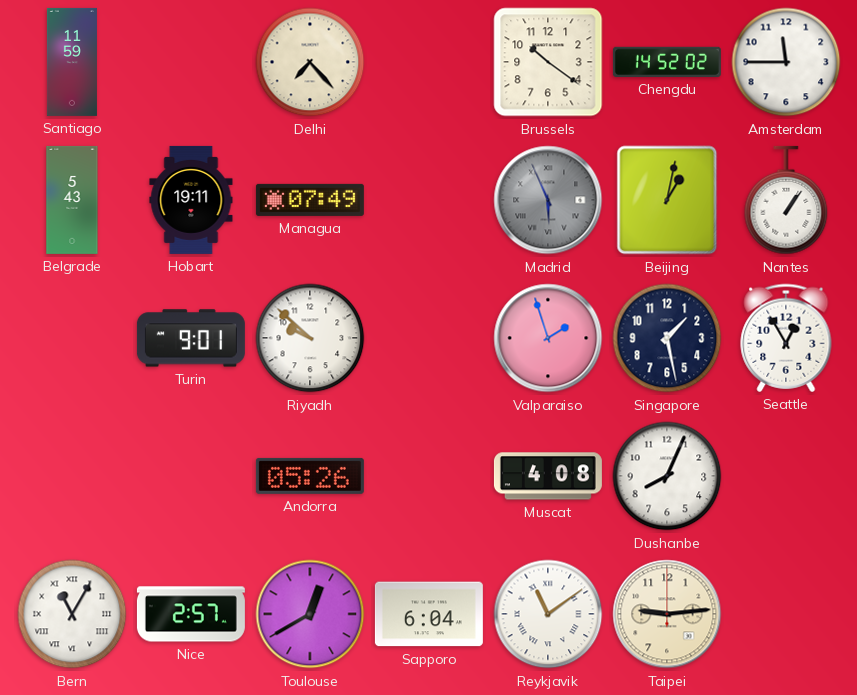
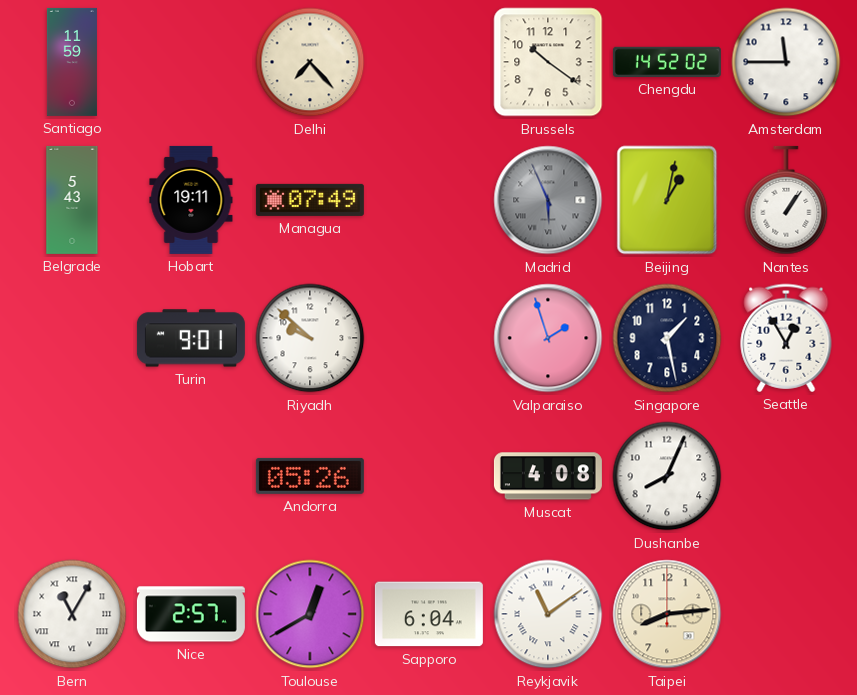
Taipei: 9:14 -> 8:14 (667, 614)
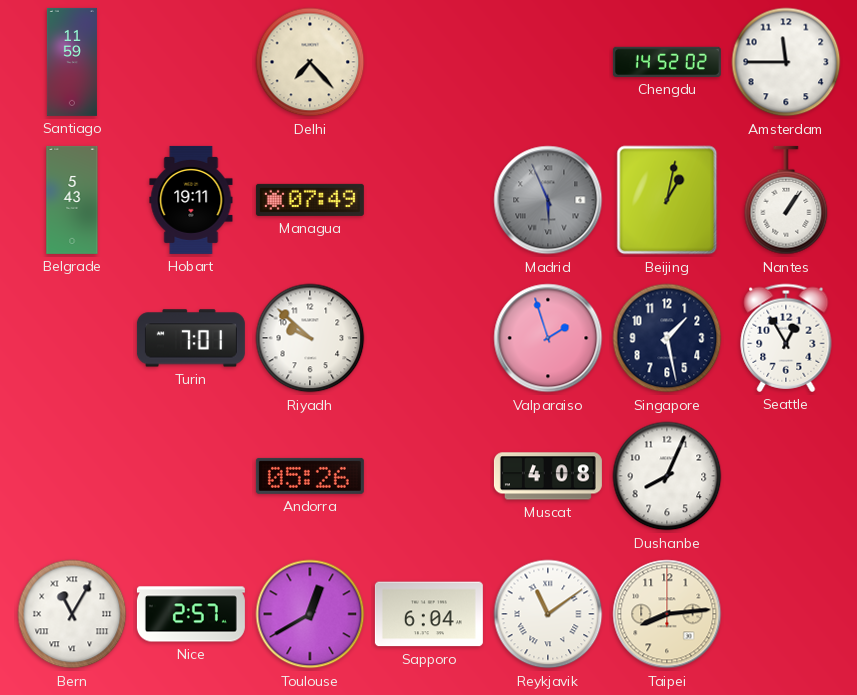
Brussels: 10:21 -> none (548, 62)
Turin: 9:01 -> 7:01 (191, 338)
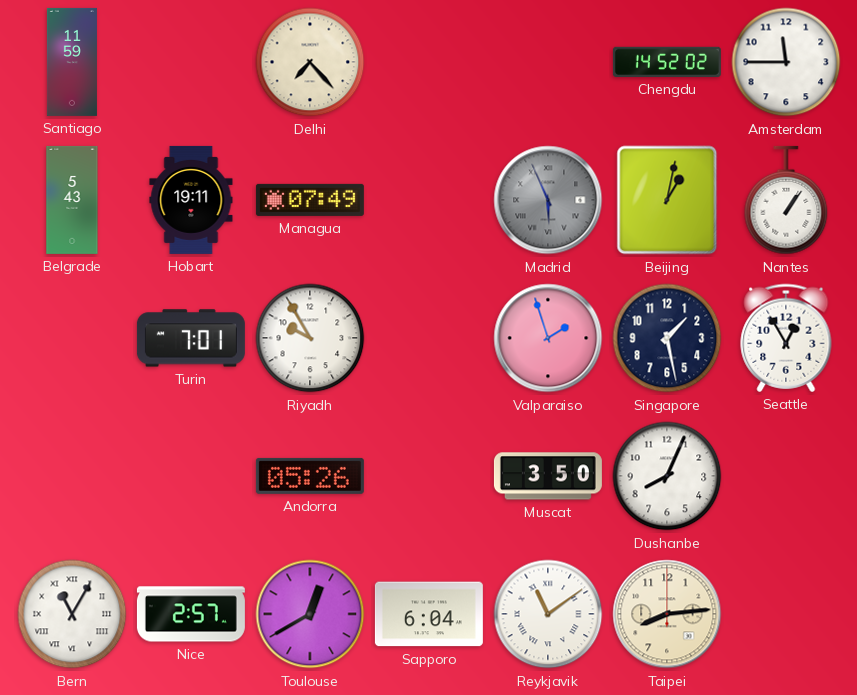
Riyadh: 9:52 -> 9:55 (310, 338)
Muscat: 4:08 -> 3:50 (548, 476)
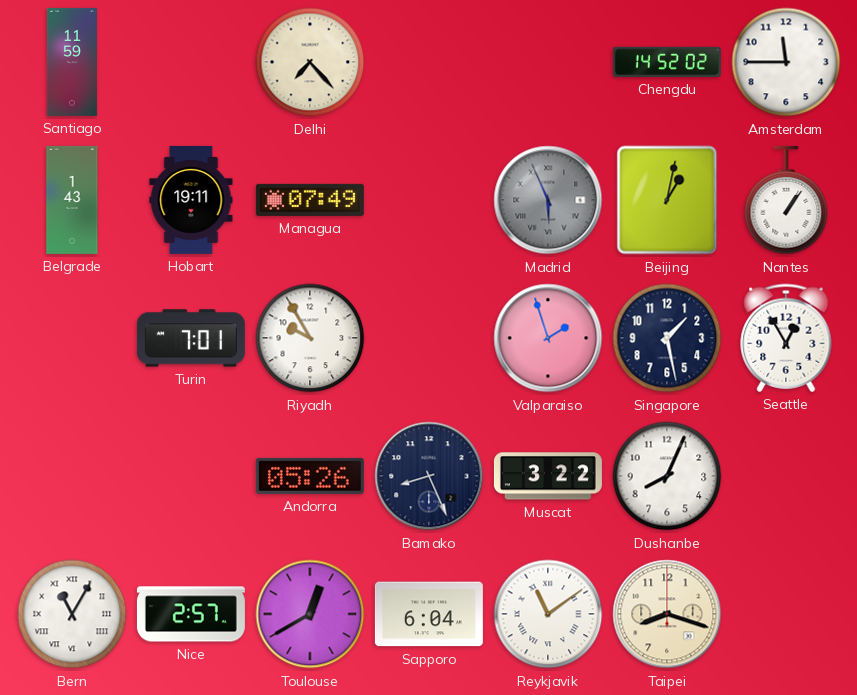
Belgrade: 5:43 -> 1:43 (72, 200)
Bamako: none -> 8:26 (429, 476)
Muscat: 3:50 -> 3:22 (548, 476)
Taipei: 8:14 -> 8:18 (667, 614)
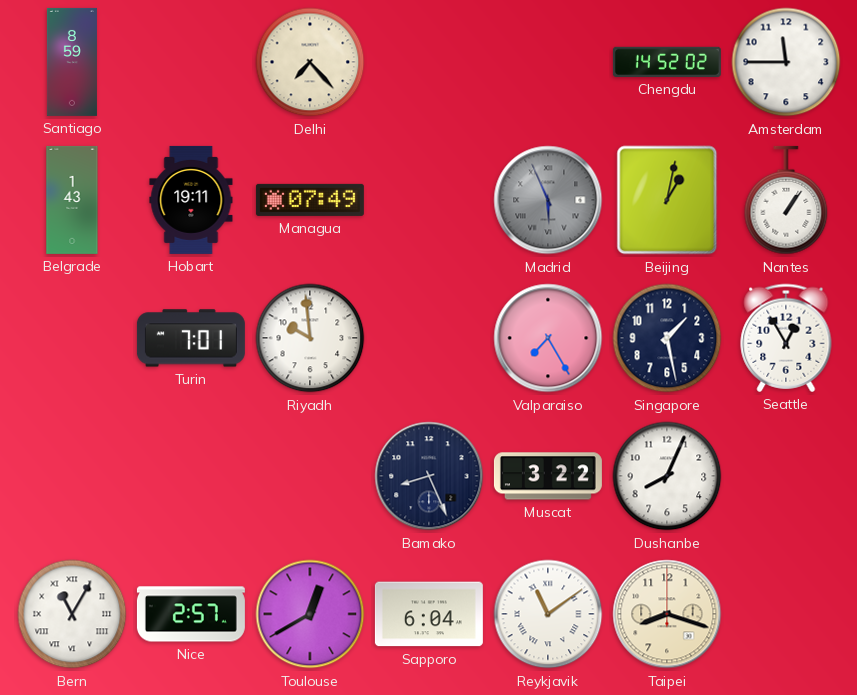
Santiago: 11:59 -> 8:59 (72, 62)
Riyadh: 9:55 -> 9:59 (310, 338)
Valparaiso: 1:57 -> 7:25 (548, 338)
Andorra: 05:26 -> none (310, 476)
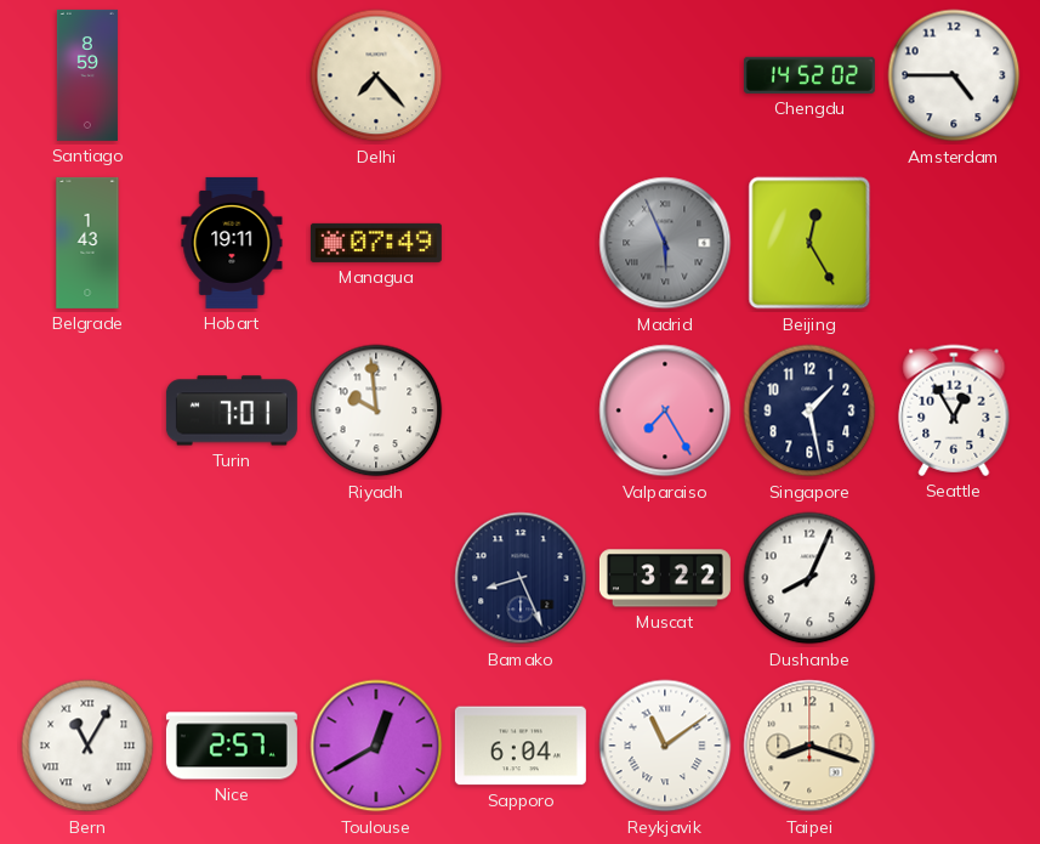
Amsterdam: 11:45 -> 4:45 (954, 75)
Beijing: 1:02 -> 12:25 (809, 243)
Nantes: 1:06 -> none (786, 200)
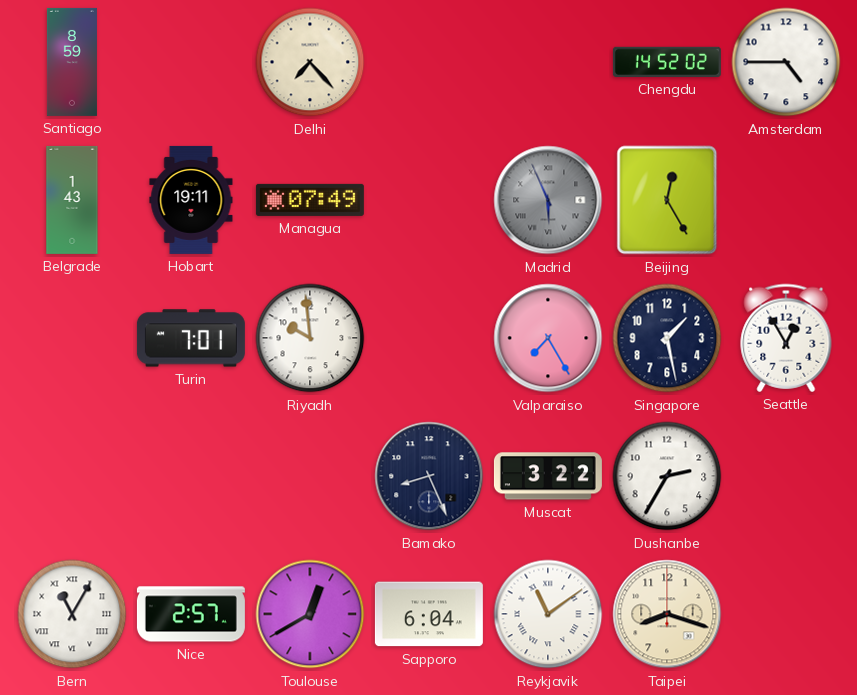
Dushanbe: 8:04 -> 2:35 (667, 476)
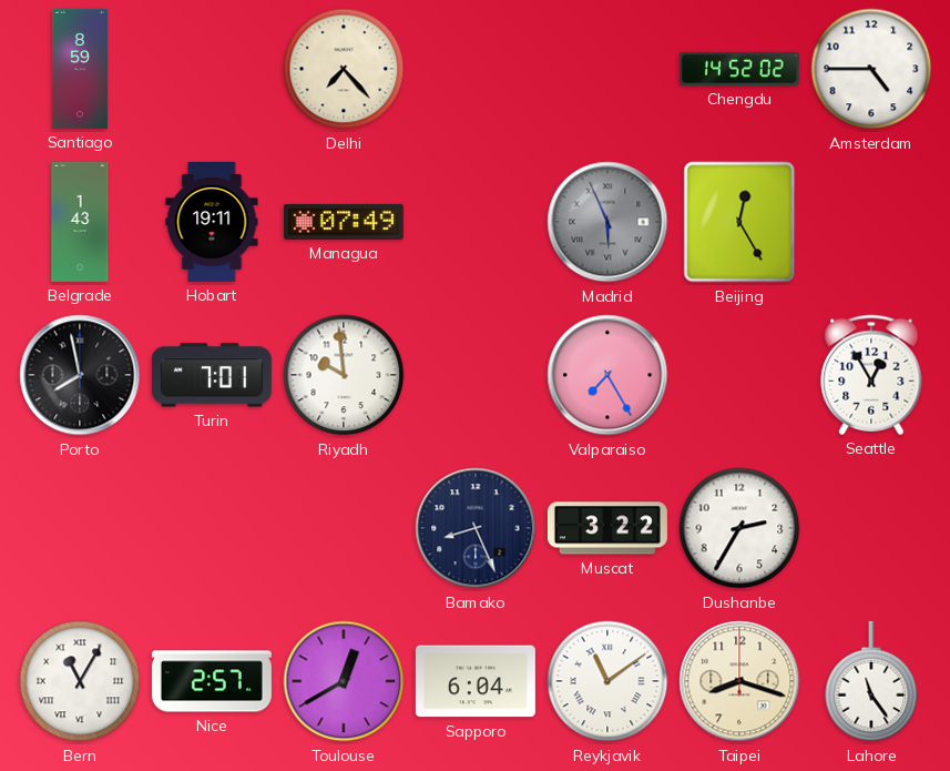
Porto: none -> 7:58 (80, 375)
Singapore: 1:28 -> none (667, 338)
Lahore: none -> 11:24 (871, 681)
